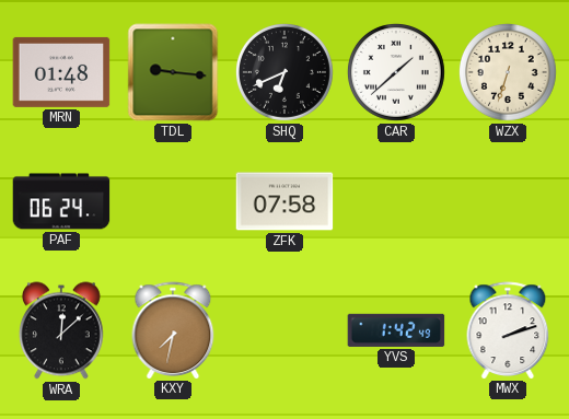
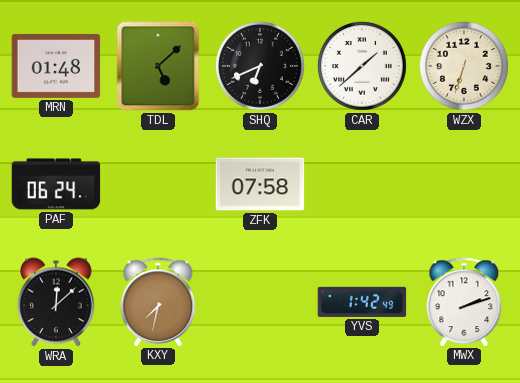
TDL: 9:16 -> 5:08 (158, 66)
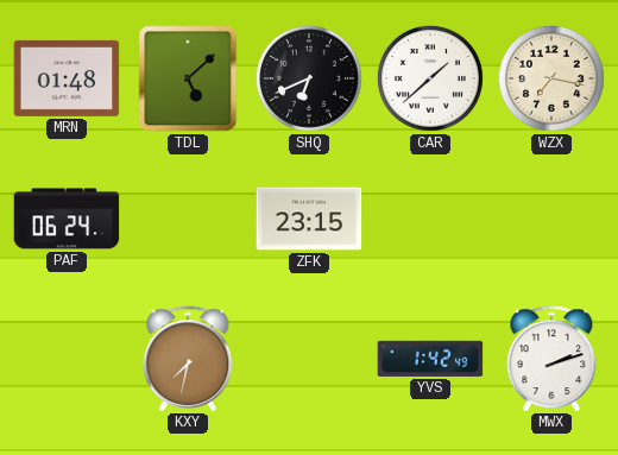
WZX: 6:33 -> 7:17 (551, 78)
ZFK: 07:58 -> 23:15 (309, 219)
WRA: 12:08 -> none (56, 302)
